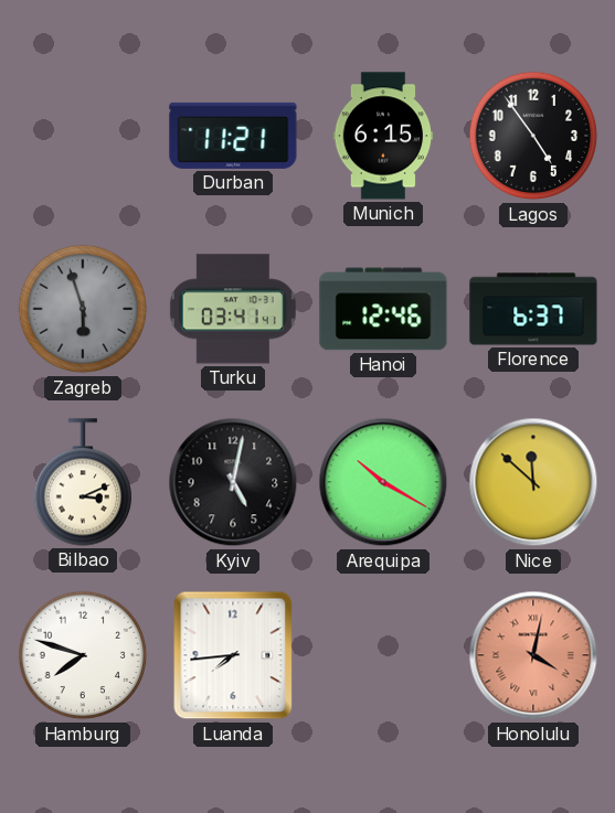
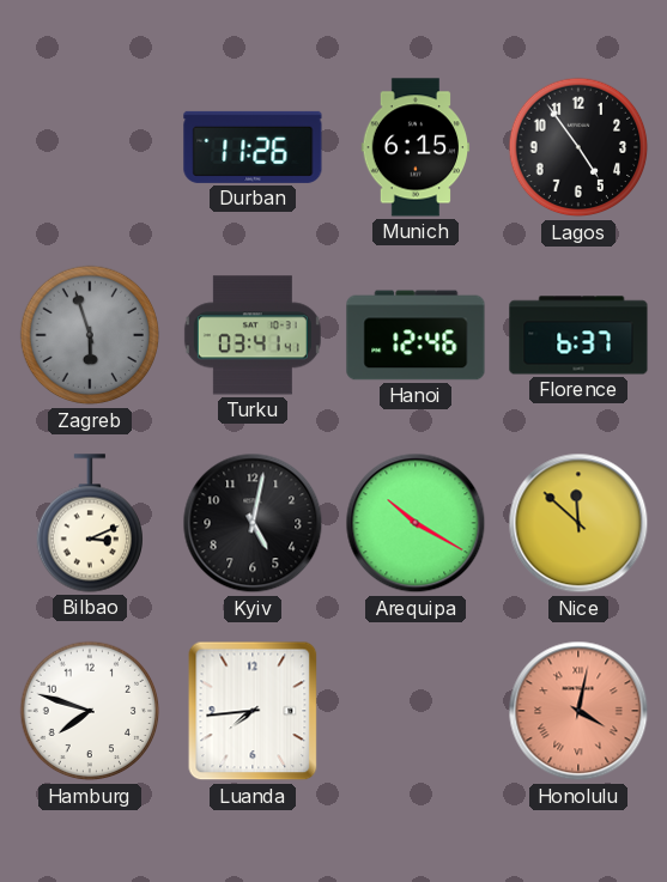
Durban: 11:21 -> 11:26 (253, 147)
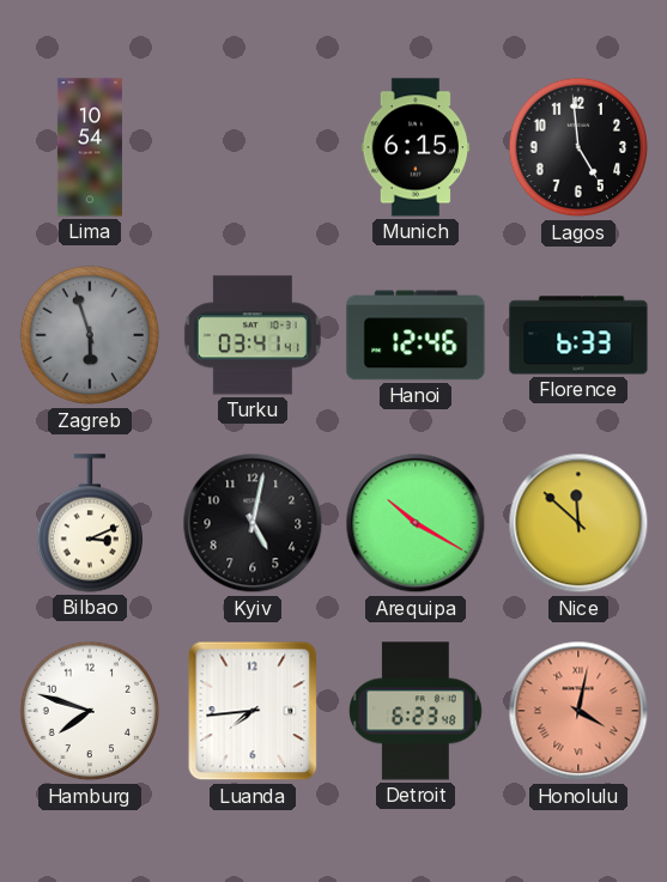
Lima: none -> 10:54 (90, 147)
Durban: 11:26 -> none (253, 147)
Lagos: 4:54 -> 4:59 (578, 147)
Florence: 6:37 -> 6:33 (578, 335)
Detroit: none -> 6:23 (416, 711)
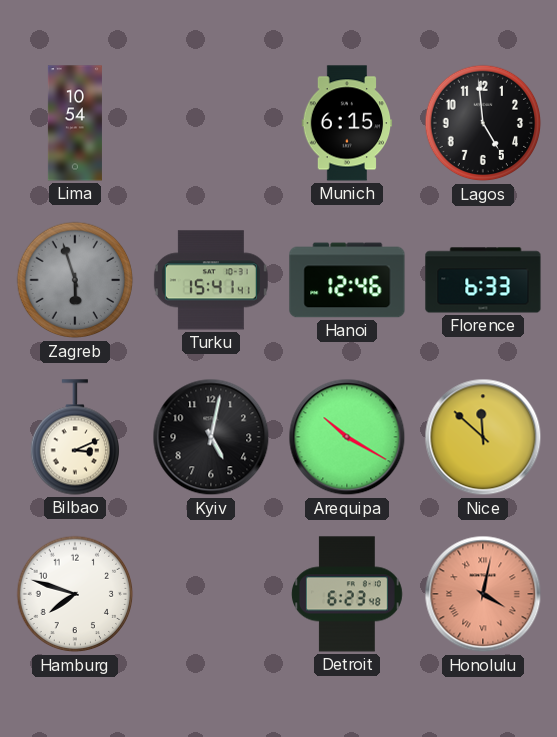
Turku: 03:41 -> 15:41 (211, 280)
Luanda: 7:44 -> none (253, 711)
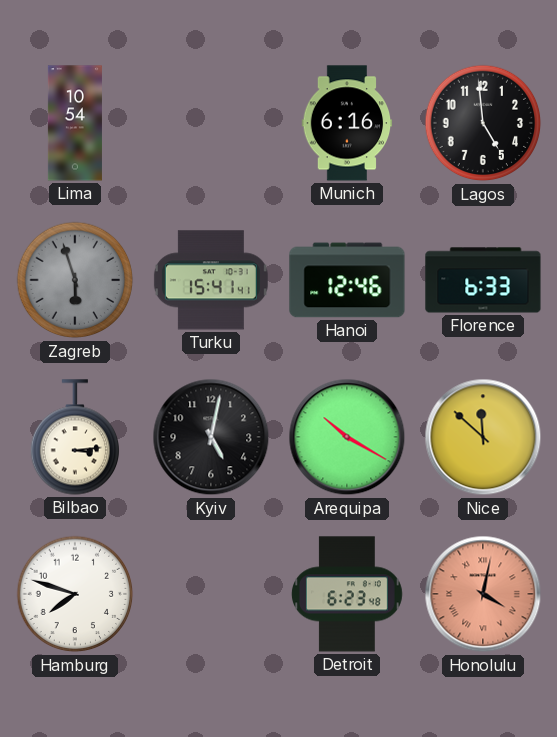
Munich: 6:15 -> 6:16 (347, 123)
Bilbao: 3:11 -> 3:14 (74, 437)
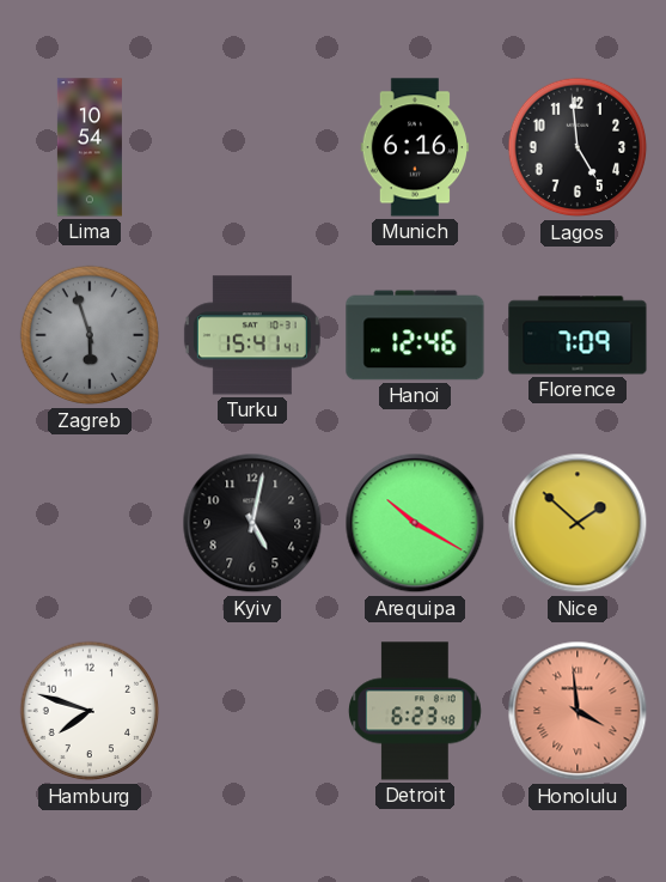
Florence: 6:33 -> 7:09 (578, 335)
Bilbao: 3:14 -> none (74, 437)
Nice: 11:52 -> 1:52 (578, 523)
Honolulu: 4:02 -> 3:59 (578, 711)
